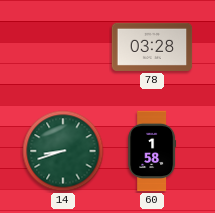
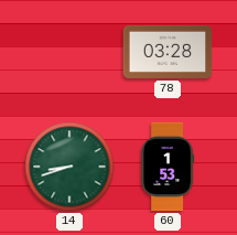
60: 1:58 -> 1:53 (168, 167)
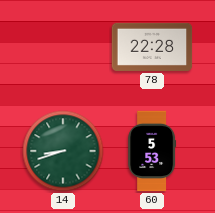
78: 03:28 -> 22:28 (152, 47)
60: 1:53 -> 5:53 (152, 151)
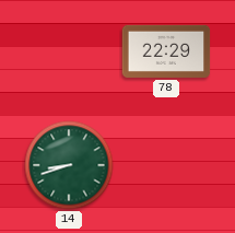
78: 22:28 -> 22:29 (166, 51)
60: 5:53 -> none (152, 151)
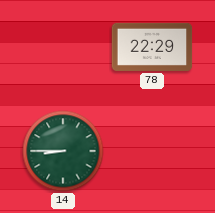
14: 8:42 -> 8:45 (63, 151)
